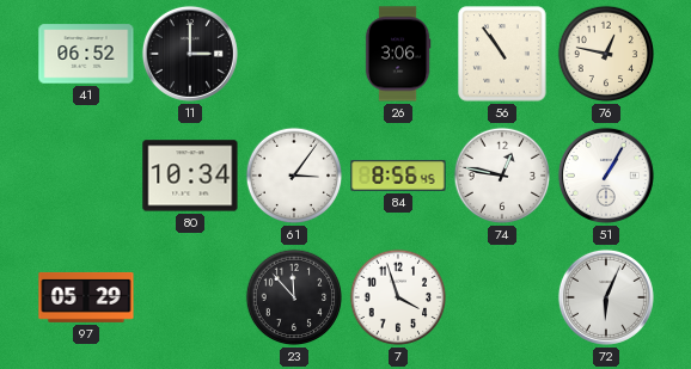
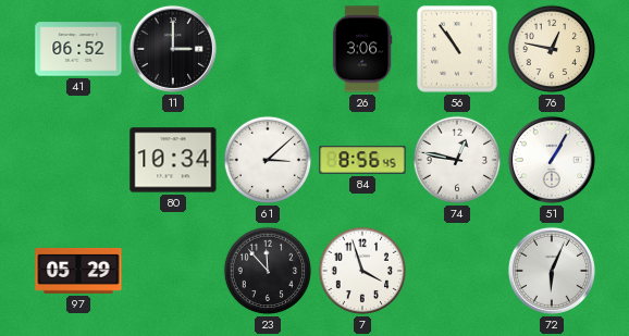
61: 3:06 -> 3:08 (268, 160)
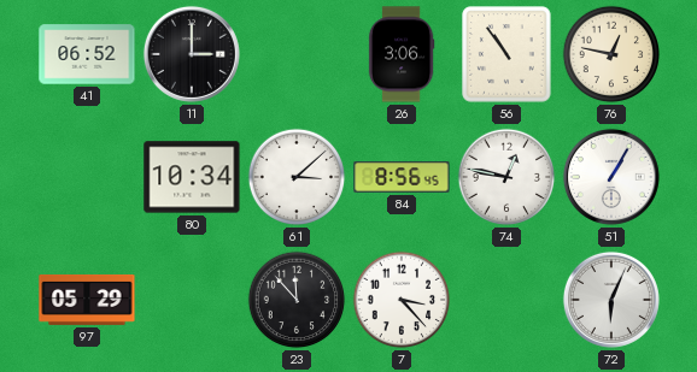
7: 3:57 -> 3:23 (402, 300)
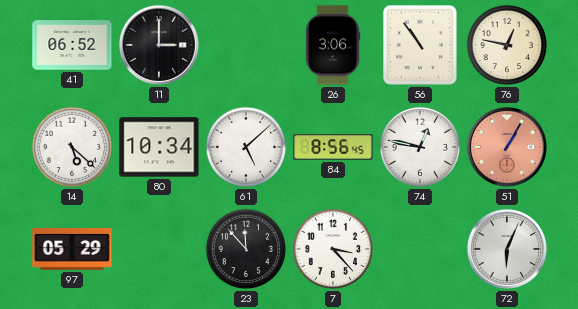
14: none -> 5:22 (72, 147)
61: 3:08 -> 5:08 (246, 147)
51 dial: white -> salmon (507, 147)
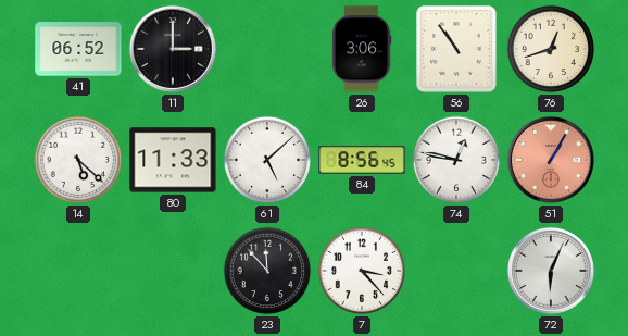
76: 12:47 -> 12:42 (551, 49)
80: 10:34 -> 11:33 (173, 160)
97: 05:29 -> none (72, 249)
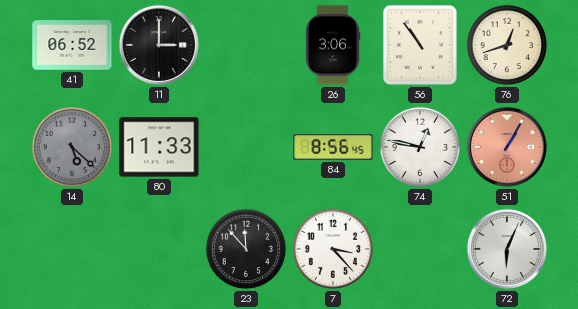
14 dial: white -> grey (72, 147)
61: 5:08 -> none (267, 160)
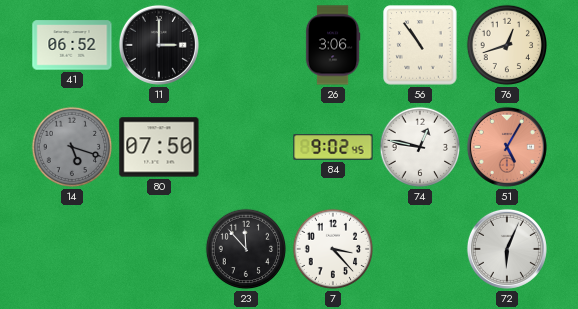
14: 5:22 -> 5:18 (72, 147)
80: 11:33 -> 07:50 (159, 147)
84: 8:56 -> 9:02 (333, 147)
51: 1:05 -> 5:05 (507, 147)
